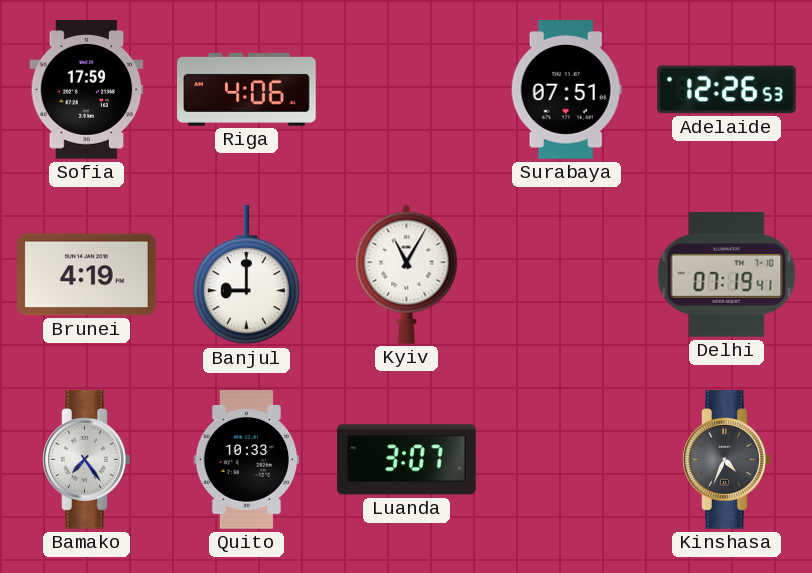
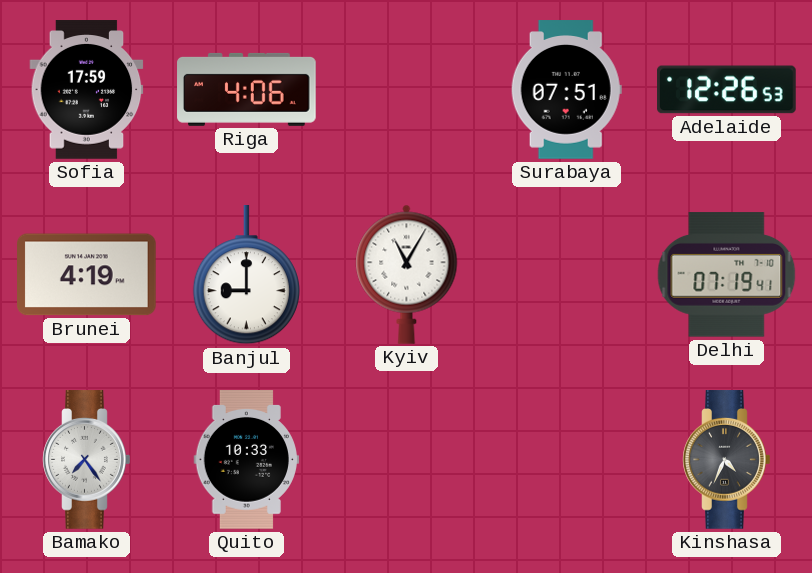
Luanda: 3:07 -> none (407, 460)
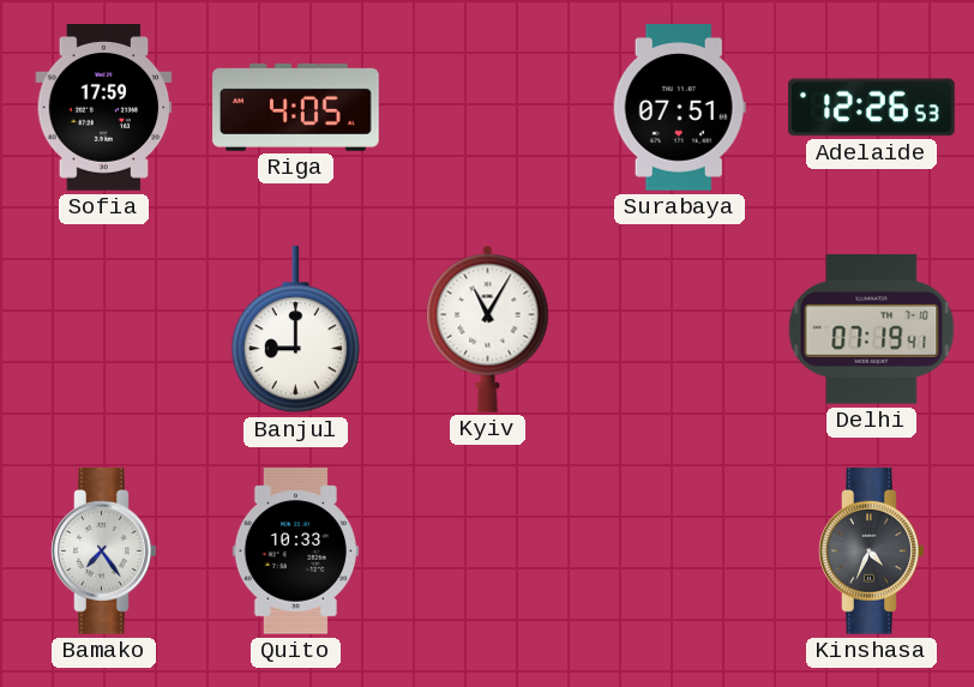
Riga: 4:06 -> 4:05 (296, 107)
Brunei: 4:19 -> none (87, 275)
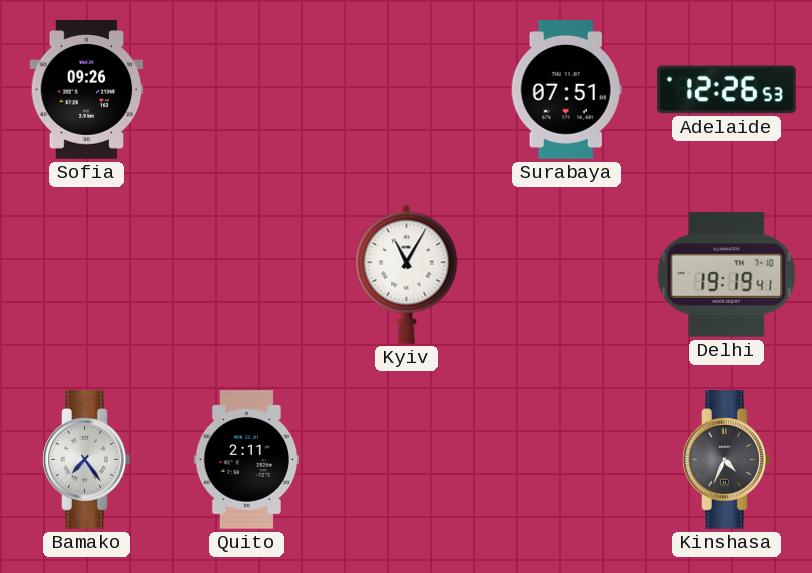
Sofia: 17:59 -> 09:26 (87, 90)
Riga: 4:05 -> none (296, 107)
Banjul: 9:00 -> none (295, 331)
Delhi: 07:19 -> 19:19 (727, 275)
Quito: 10:33 -> 2:11 (246, 460)
